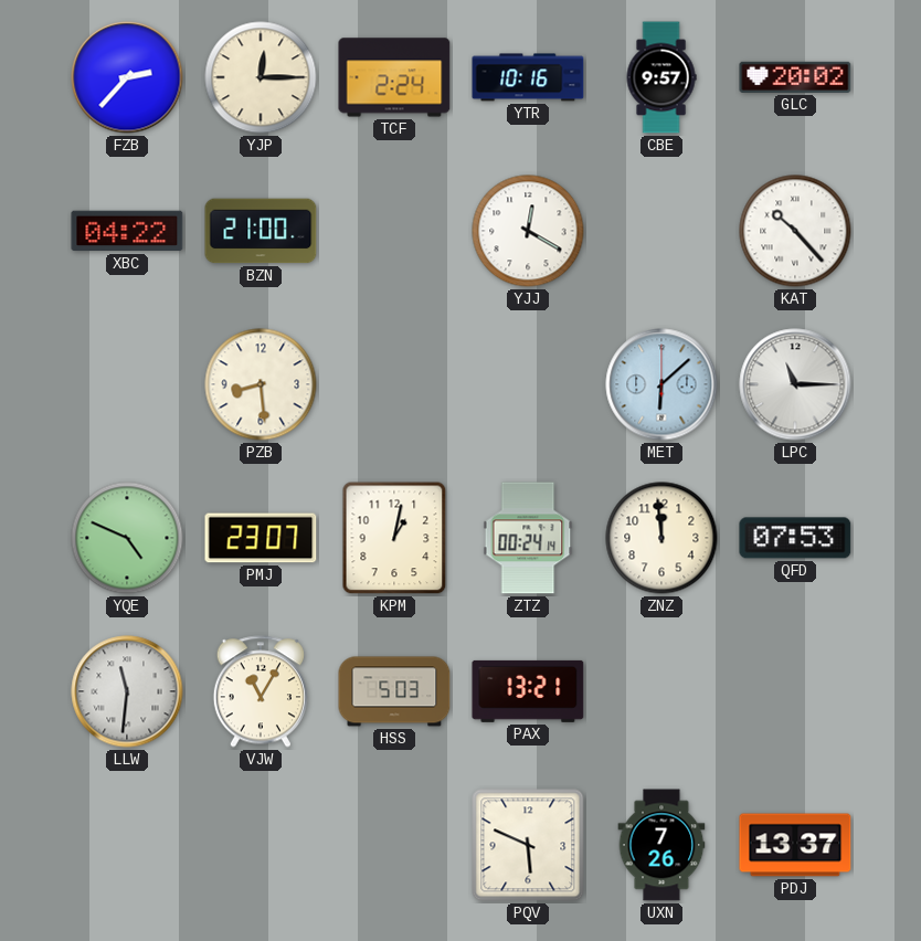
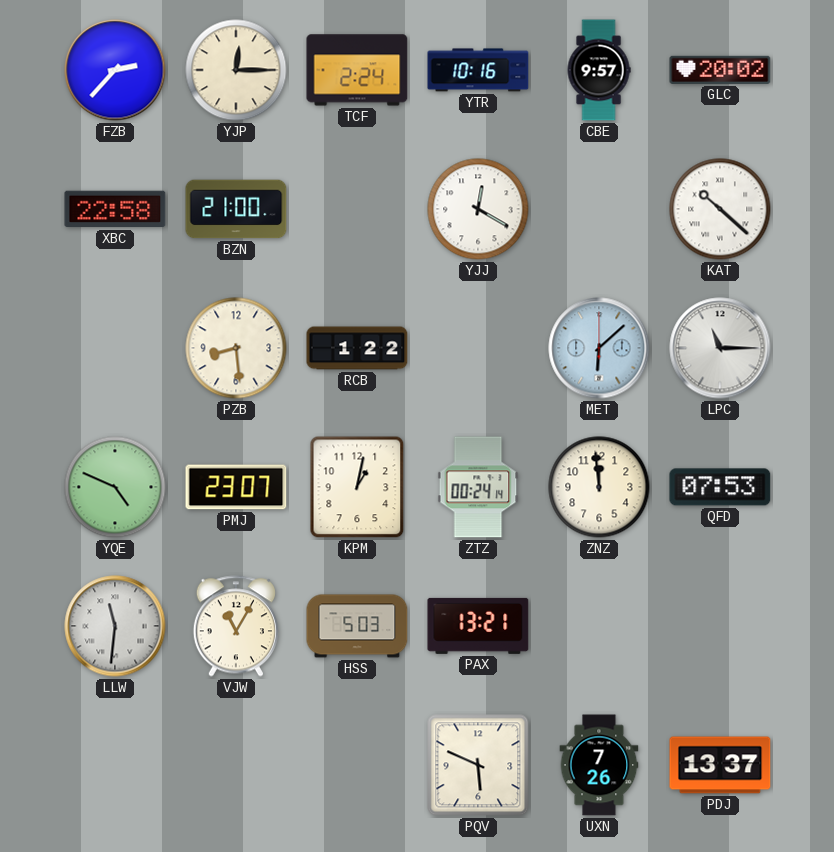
XBC: 04:22 -> 22:58 (115, 209)
KAT: 10:23 -> 10:22 (720, 209)
RCB: none -> 1:22 (357, 348)
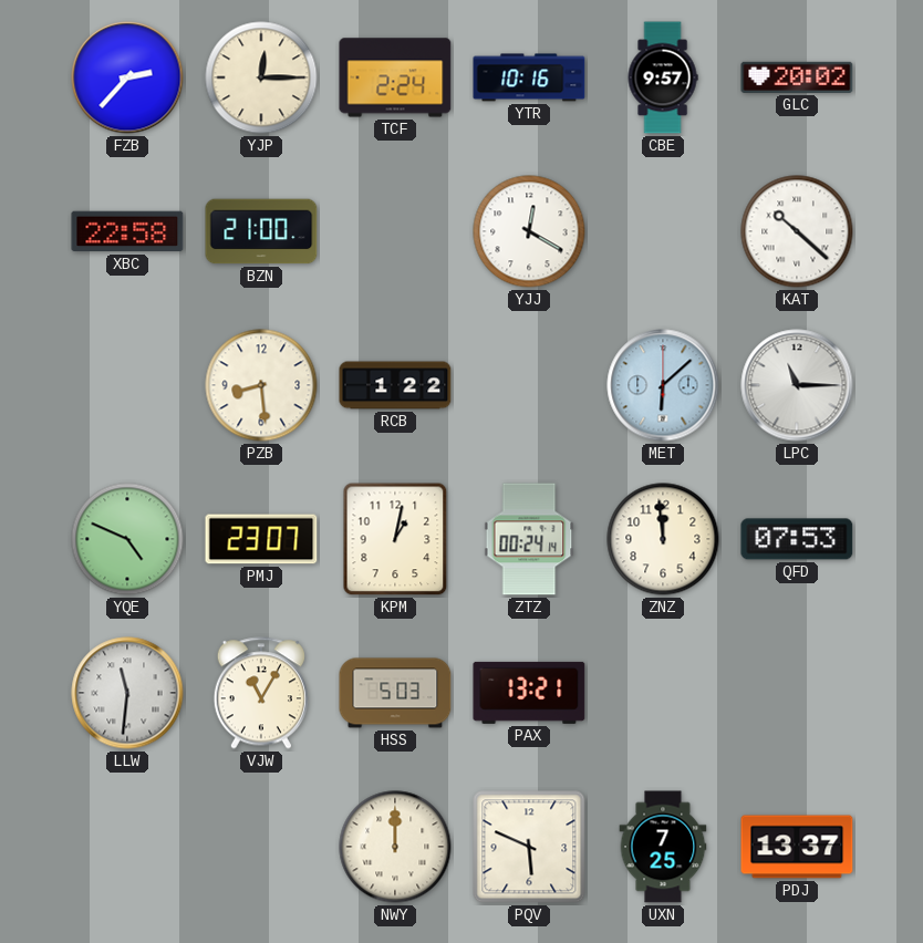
NWY: none -> 12:00 (395, 847)
UXN: 7:26 -> 7:25 (663, 847)
